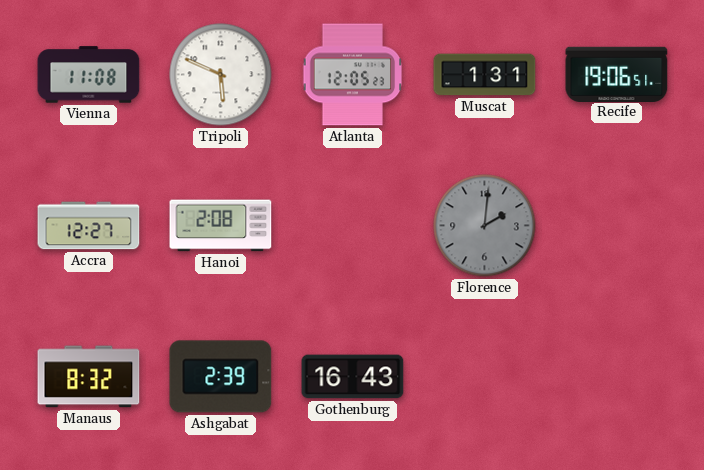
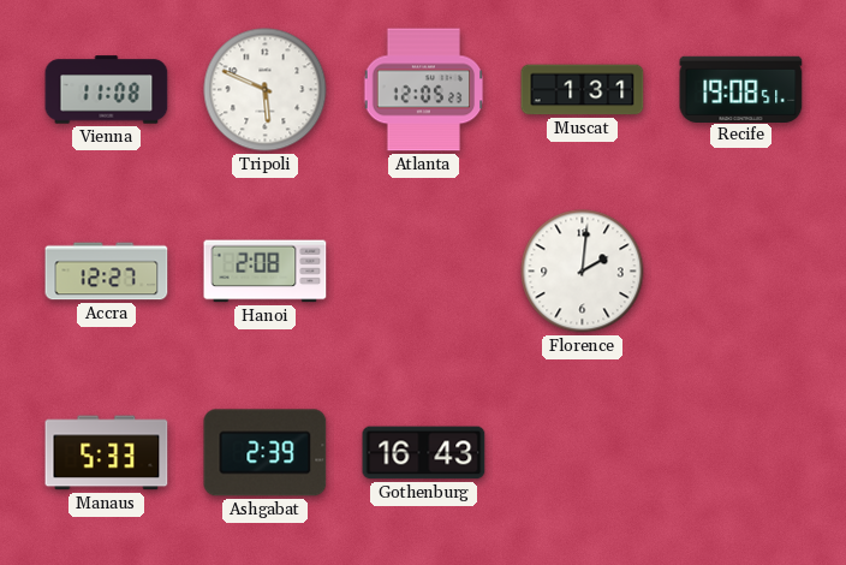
Recife: 19:06 -> 19:08 (741, 89)
Florence dial: grey -> white (583, 272)
Manaus: 8:32 -> 5:33 (107, 453)
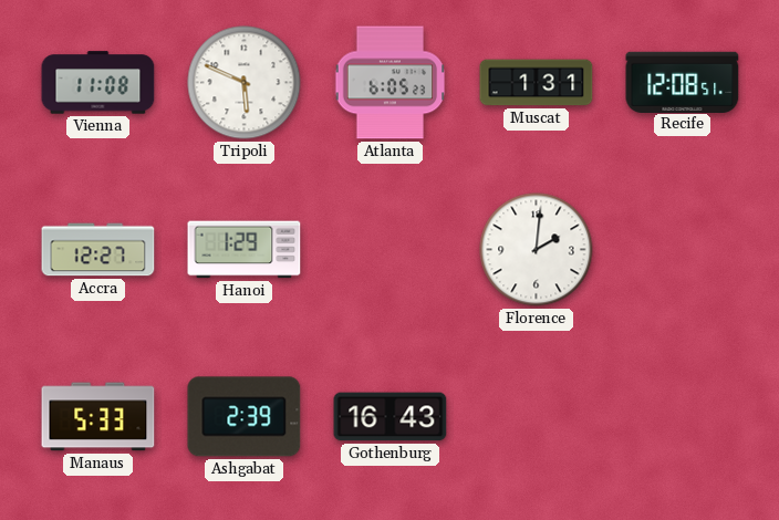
Atlanta: 12:05 -> 6:05 (391, 83)
Recife: 19:08 -> 12:08 (683, 82)
Hanoi: 2:08 -> 1:29 (245, 250)
